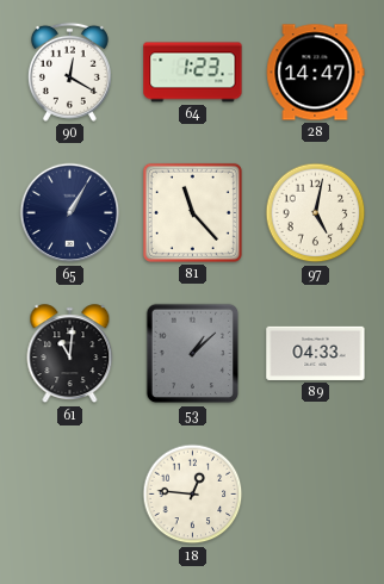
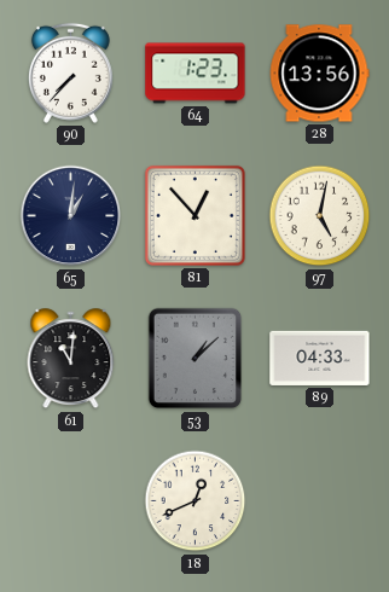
90: 12:20 -> 7:37 (70, 72)
28: 14:47 -> 13:56 (319, 74)
65: 1:05 -> 1:01 (71, 216)
81: 11:23 -> 12:53 (194, 215)
18: 12:46 -> 12:41 (196, 501)
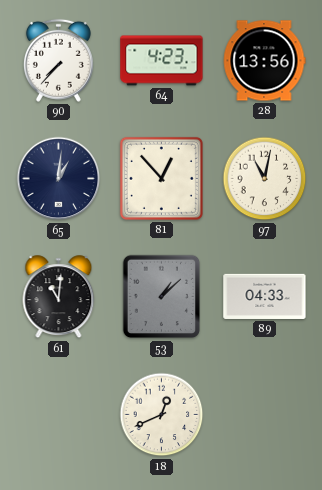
64: 1:23 -> 4:23 (162, 61)
97: 5:02 -> 11:02 (265, 179)
